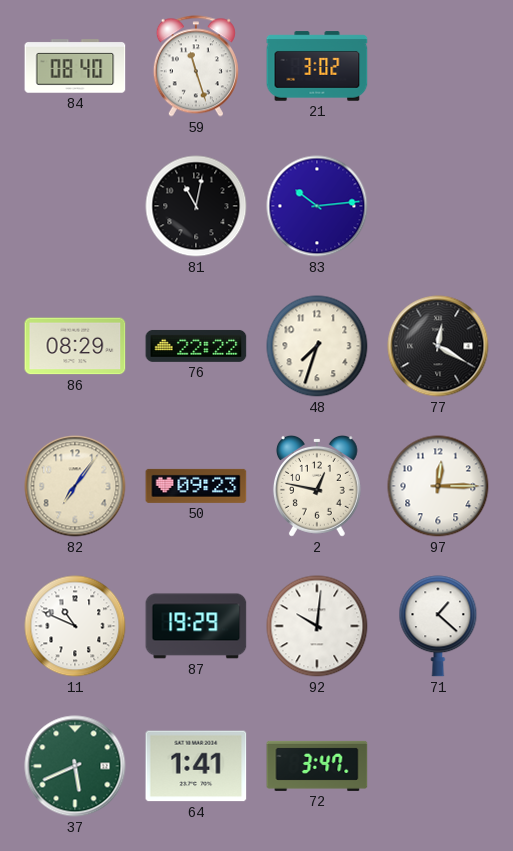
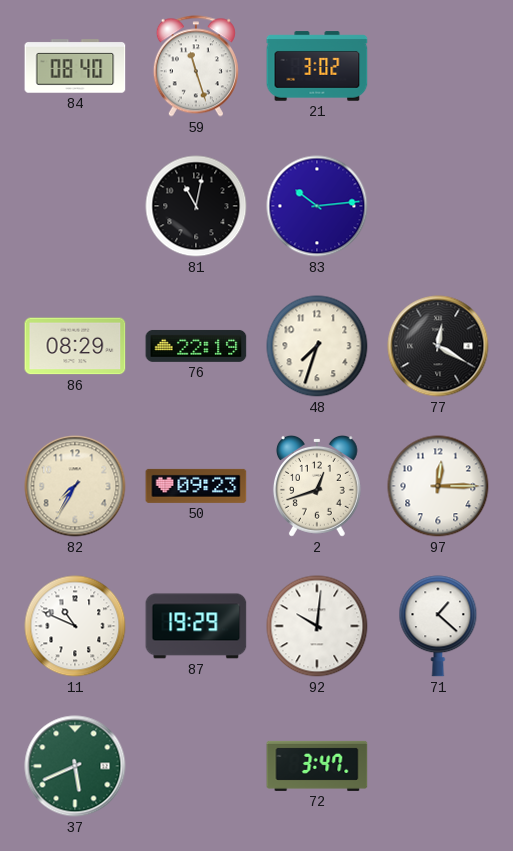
76: 22:22 -> 22:19 (196, 346)
82: 7:06 -> 7:35 (75, 486)
2: 12:47 -> 12:42 (317, 486)
64: 1:41 -> none (196, 766)
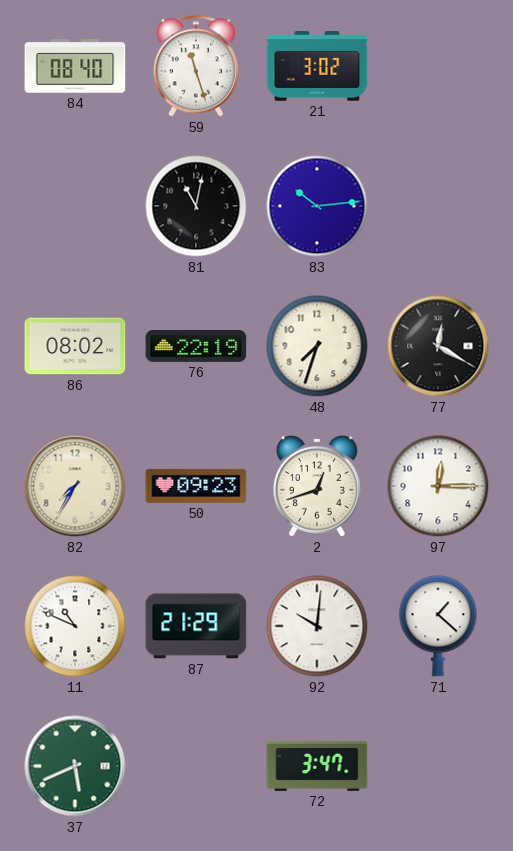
86: 08:29 -> 08:02 (75, 346)
87: 19:29 -> 21:29 (196, 626)
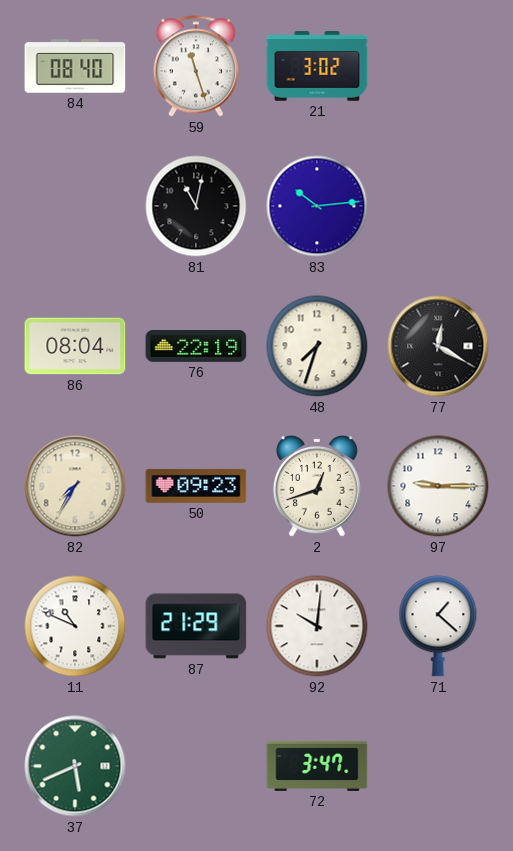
86: 08:02 -> 08:04 (75, 346)
97: 12:15 -> 9:15 (438, 486)
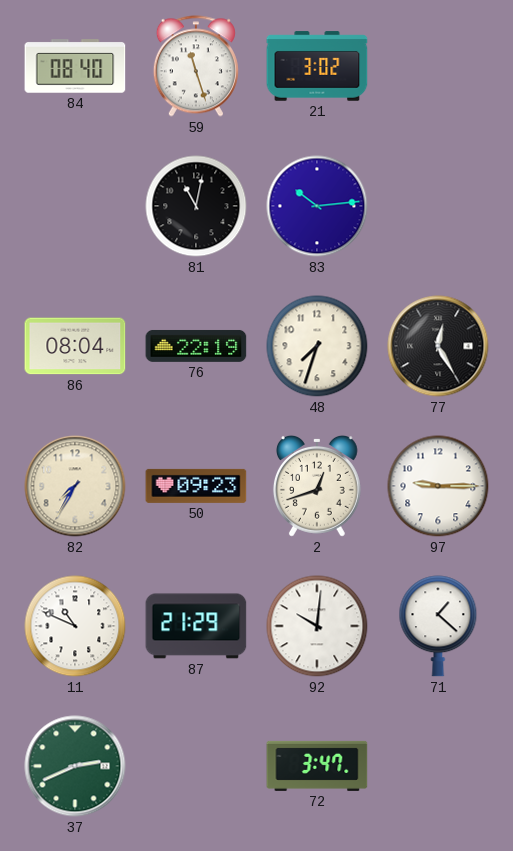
77: 12:20 -> 12:25 (438, 346)
37: 5:41 -> 2:41 (75, 766)
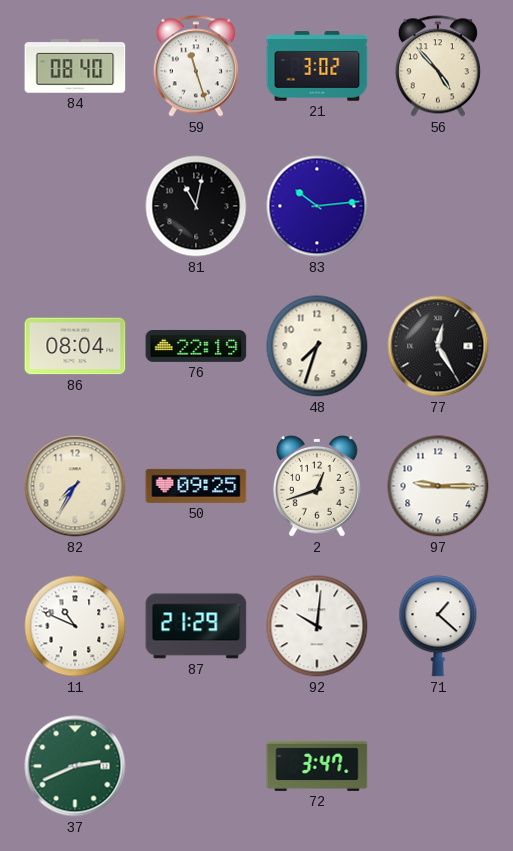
56: none -> 4:53 (438, 66)
50: 09:23 -> 09:25 (196, 486)
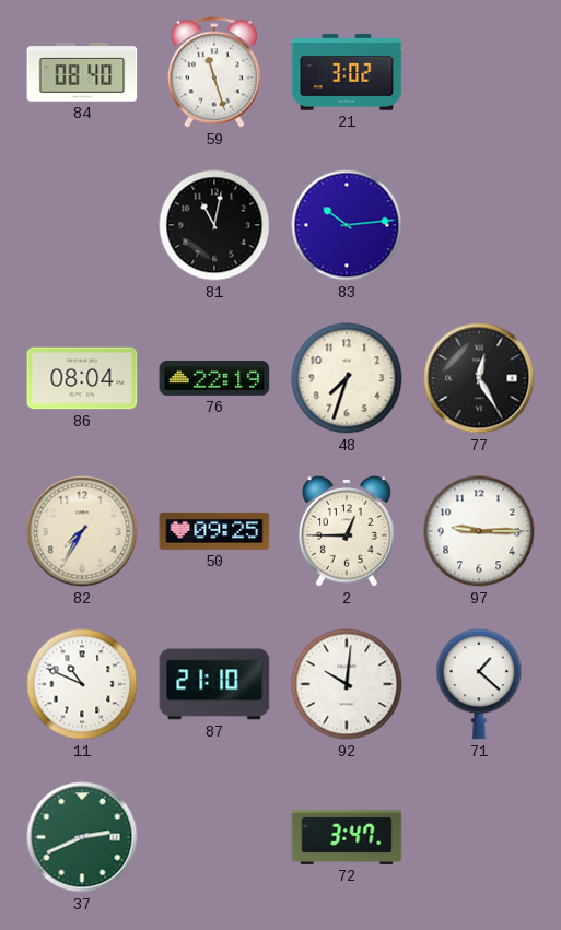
56: 4:53 -> none (438, 66)
2: 12:42 -> 12:45 (347, 531)
87: 21:29 -> 21:10 (214, 684)
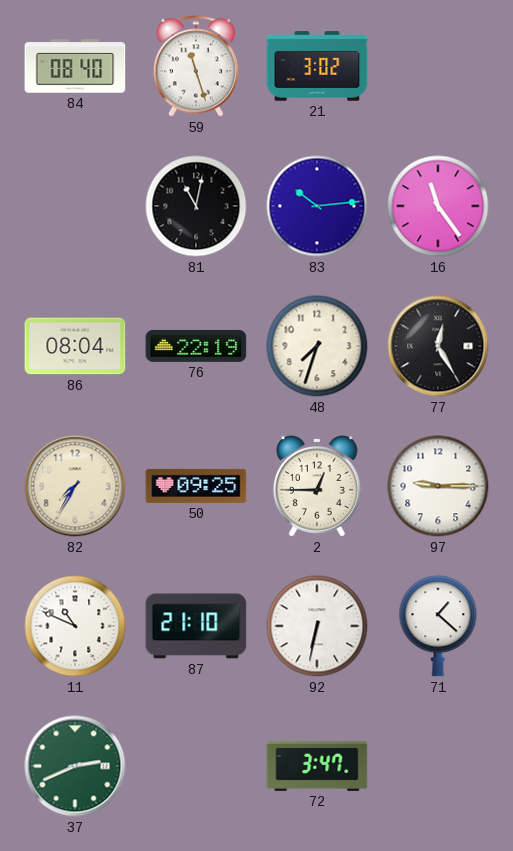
16: none -> 11:24 (438, 206)
92: 10:01 -> 6:32 (317, 626)
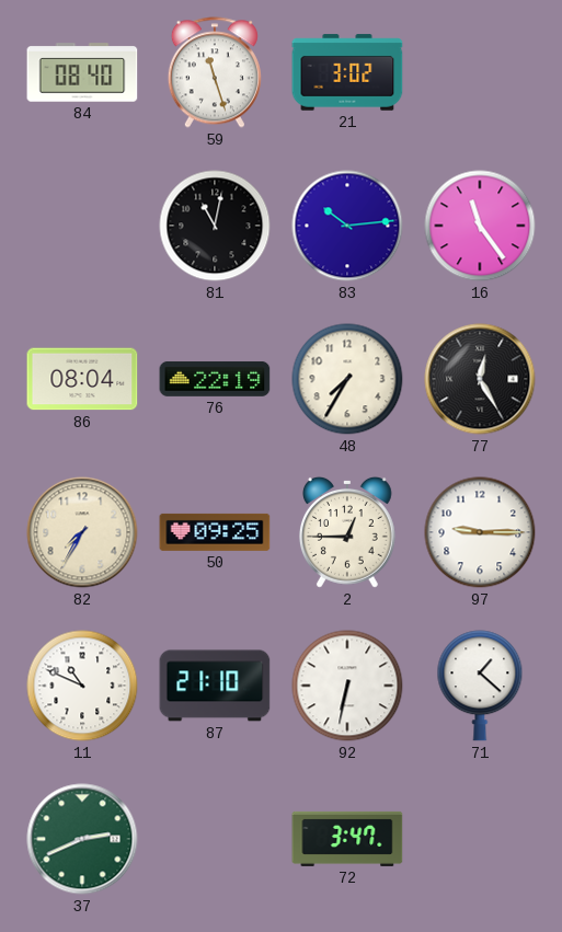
48: 7:33 -> 7:35 (347, 379)
